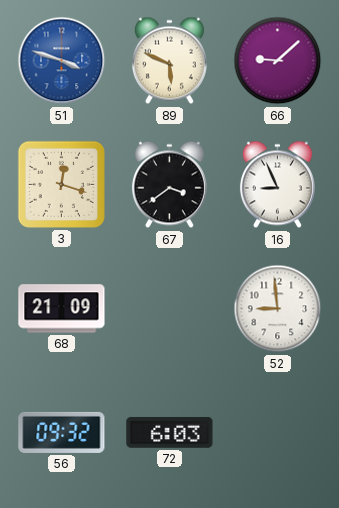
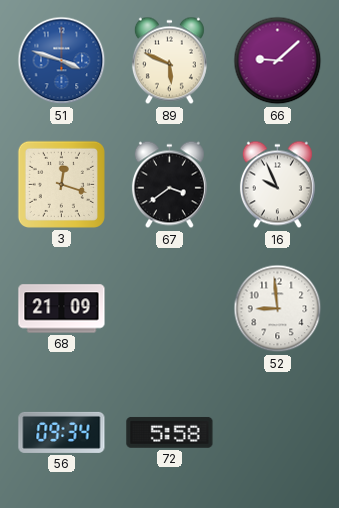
16: 8:56 -> 9:56 (277, 185)
56: 09:32 -> 09:34 (62, 432)
72: 6:03 -> 5:58 (170, 433)
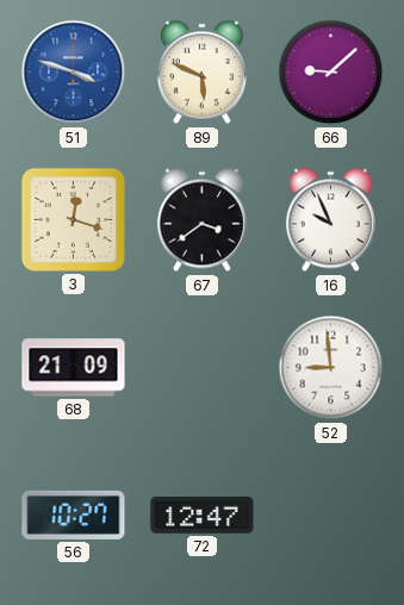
56: 09:34 -> 10:27 (74, 514)
72: 5:58 -> 12:47 (203, 516)
